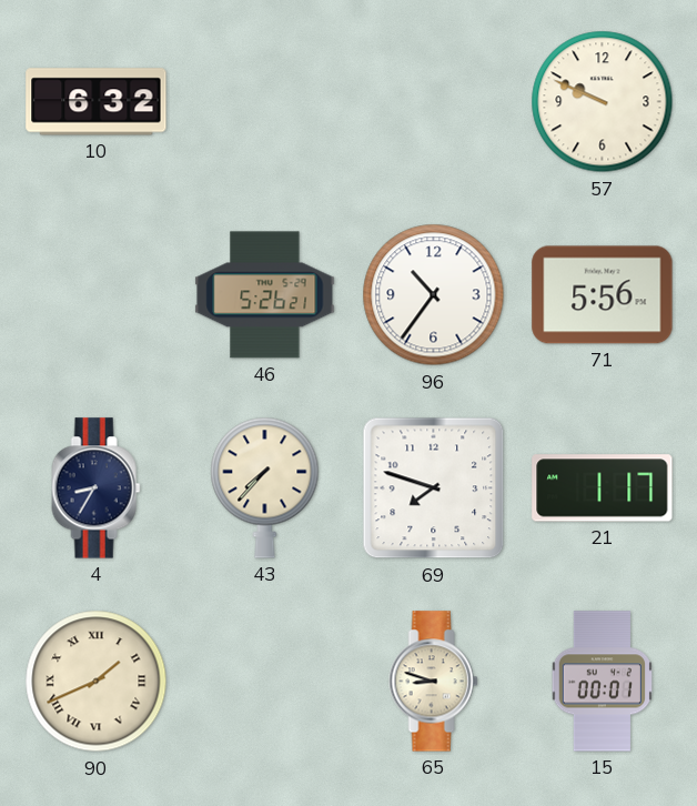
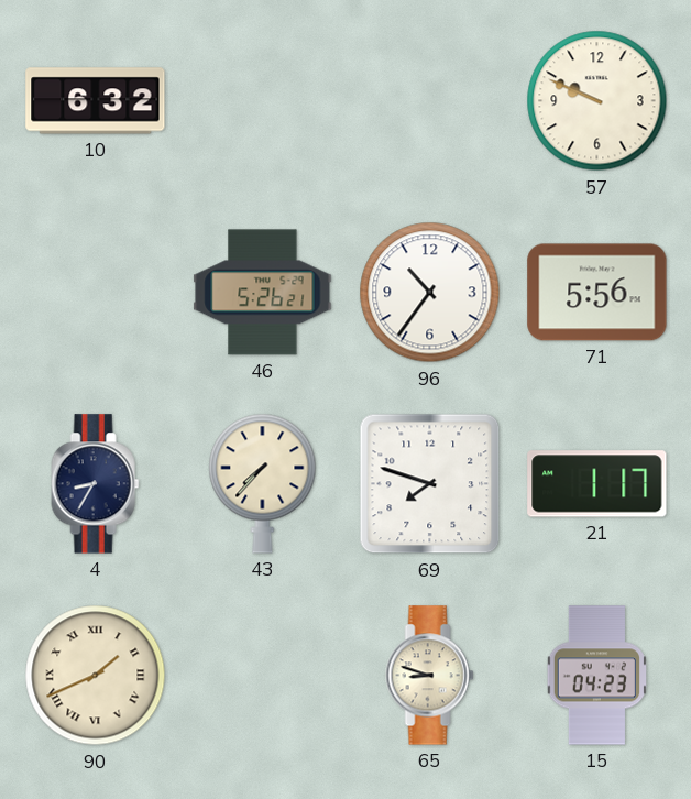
15: 00:01 -> 04:23 (596, 676)
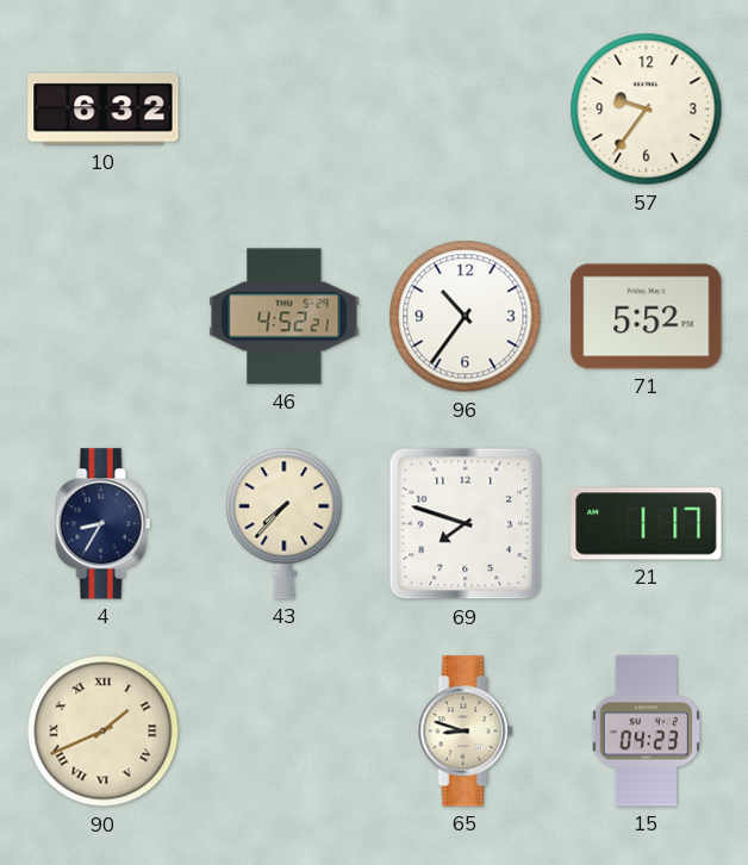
57: 9:49 -> 9:36 (647, 110)
46: 5:26 -> 4:52 (285, 317)
71: 5:56 -> 5:52 (647, 317)
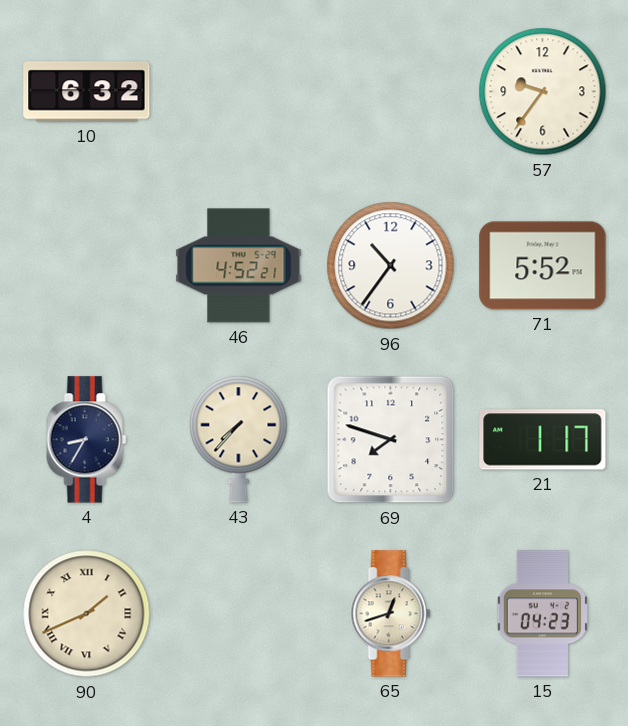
65: 8:48 -> 12:42 (391, 614)
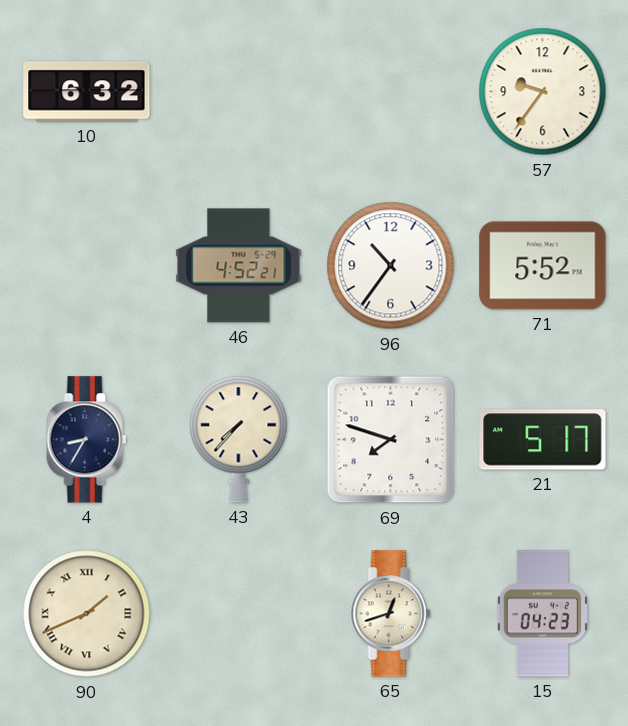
21: 1:17 -> 5:17 (543, 440)
